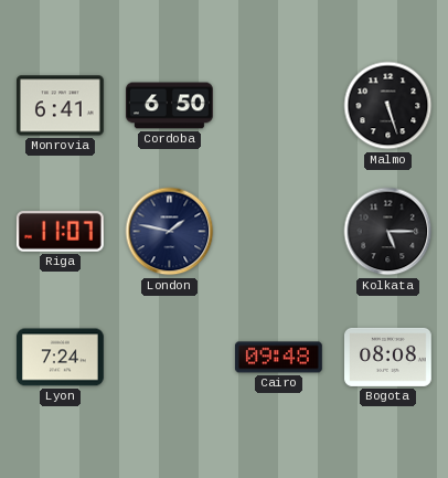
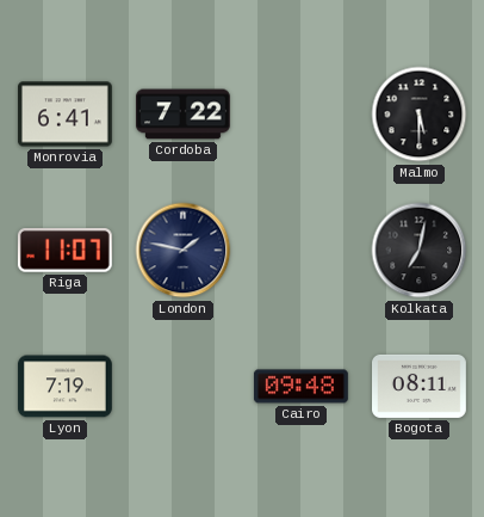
Cordoba: 6:50 -> 7:22 (184, 115)
Malmo: 5:27 -> 5:30 (420, 115)
Kolkata: 5:15 -> 7:02 (420, 251)
Lyon: 7:24 -> 7:19 (64, 387)
Bogota: 08:08 -> 08:11 (420, 386)
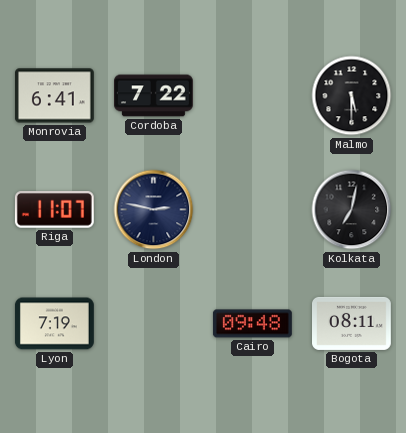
London: 1:47 -> 2:47 (154, 210)
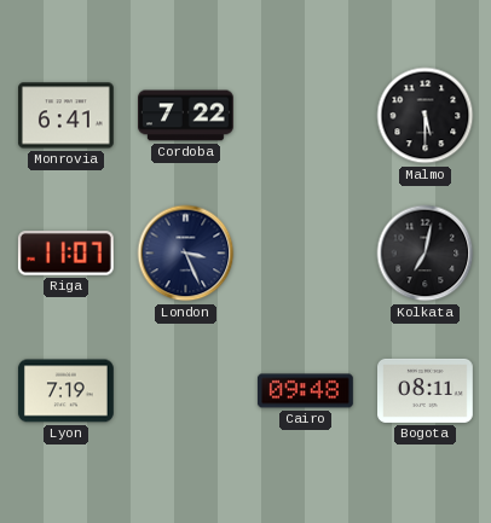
London: 2:47 -> 3:26 (186, 254)
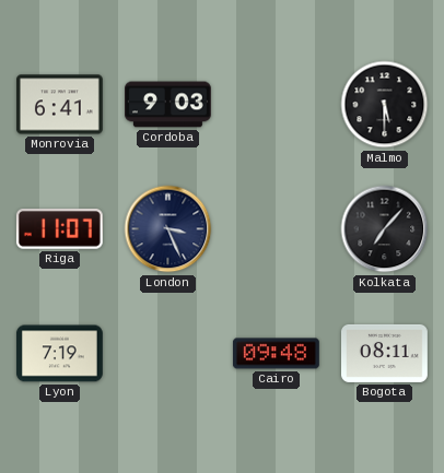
Cordoba: 7:22 -> 9:03 (168, 105)
Kolkata: 7:02 -> 7:07 (385, 229)
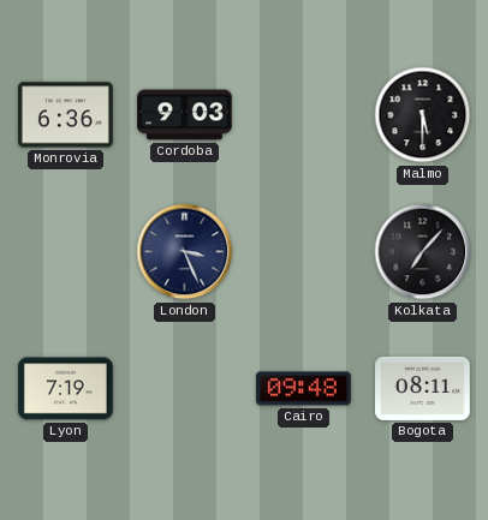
Monrovia: 6:41 -> 6:36 (66, 115)
Riga: 11:07 -> none (59, 229)
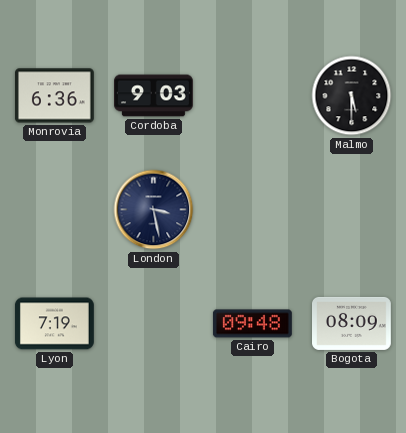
London: 3:26 -> 3:28 (154, 210)
Kolkata: 7:07 -> none (423, 252)
Bogota: 08:11 -> 08:09 (352, 323)
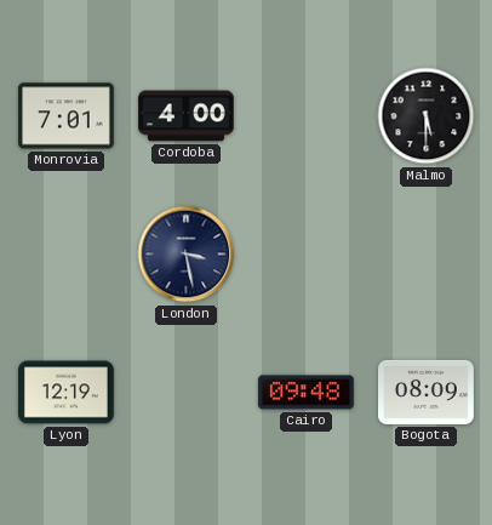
Monrovia: 6:36 -> 7:01 (67, 116)
Cordoba: 9:03 -> 4:00 (187, 116)
Lyon: 7:19 -> 12:19 (65, 393)
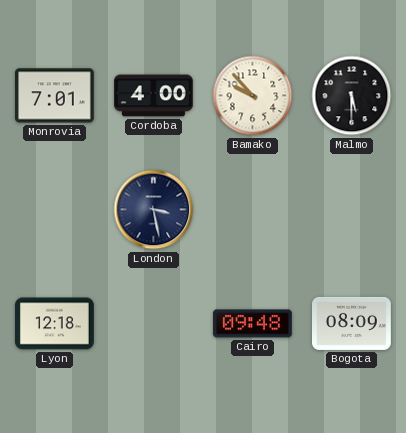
Bamako: none -> 9:53 (253, 96)
Lyon: 12:19 -> 12:18 (54, 324)
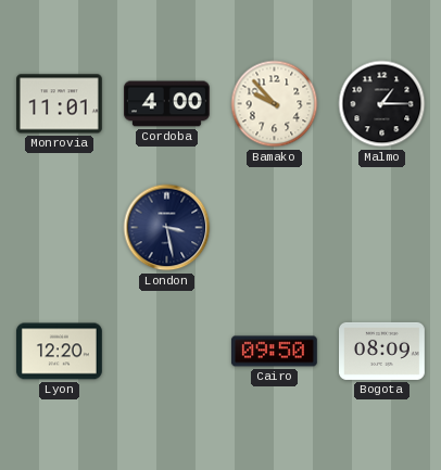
Monrovia: 7:01 -> 11:01 (60, 104)
Malmo: 5:30 -> 1:15 (382, 104)
Lyon: 12:18 -> 12:20 (59, 352)
Cairo: 09:48 -> 09:50 (274, 352)
